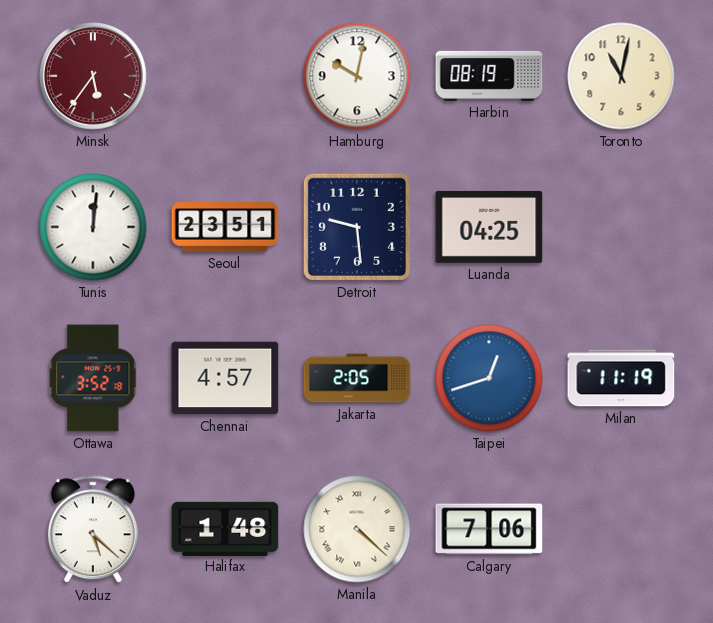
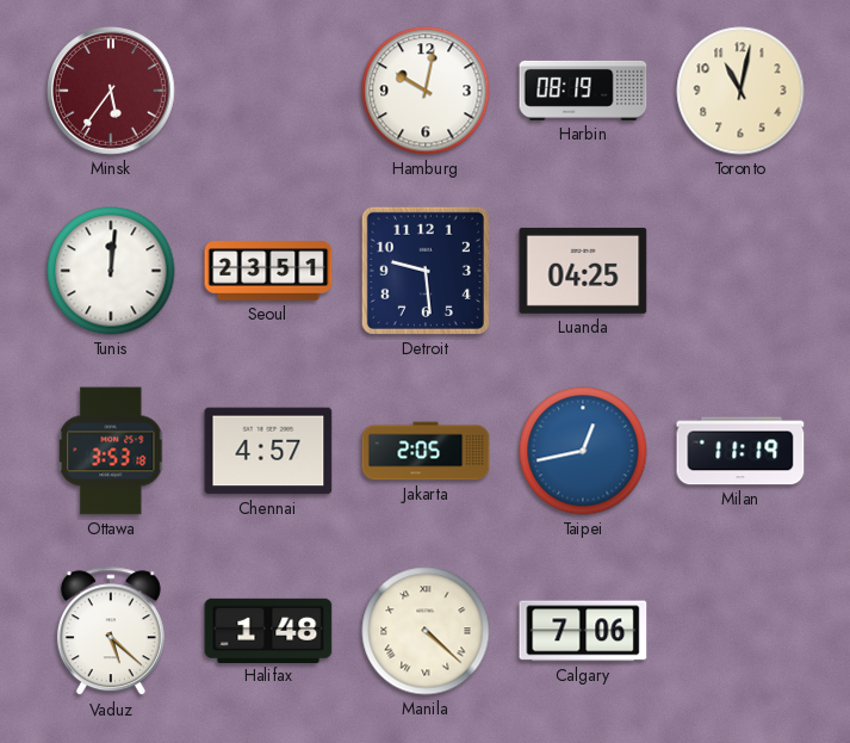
Ottawa: 3:52 -> 3:53 (112, 451)
Taipei: 12:42 -> 12:43 (583, 451)
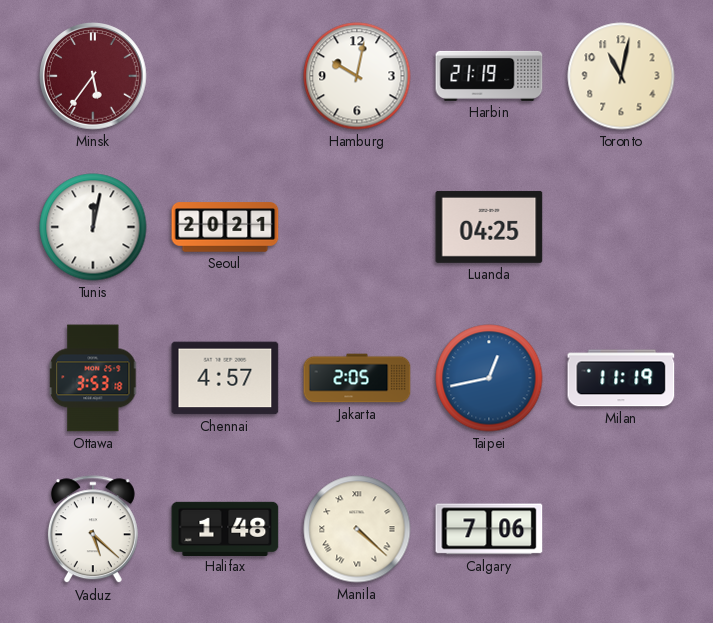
Harbin: 08:19 -> 21:19 (489, 76)
Tunis: 12:01 -> 12:02 (93, 227)
Seoul: 23:51 -> 20:21 (225, 227)
Detroit: 9:29 -> none (426, 271)
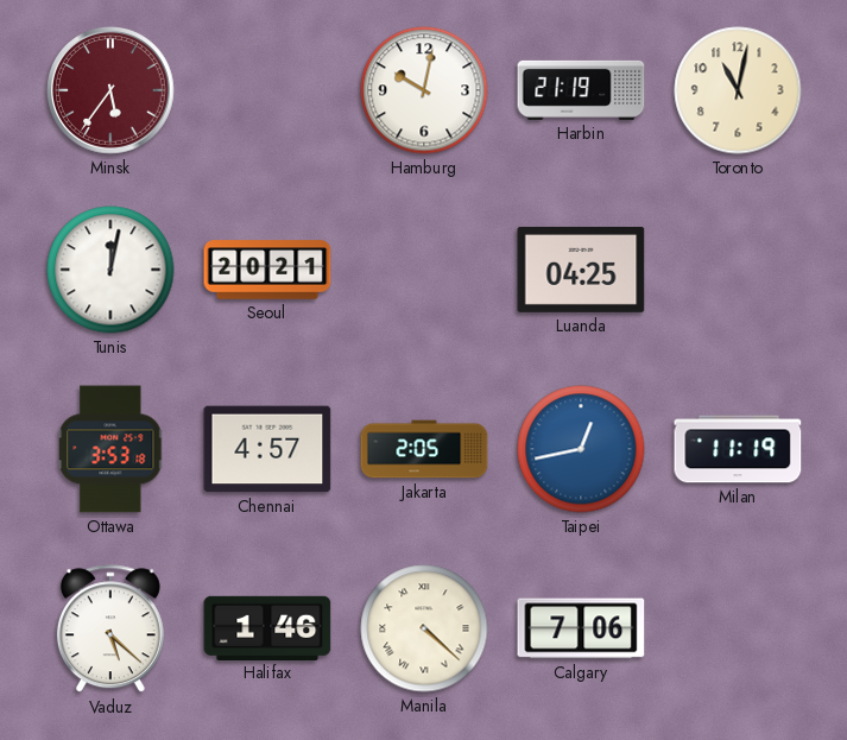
Halifax: 1:48 -> 1:46 (267, 627)
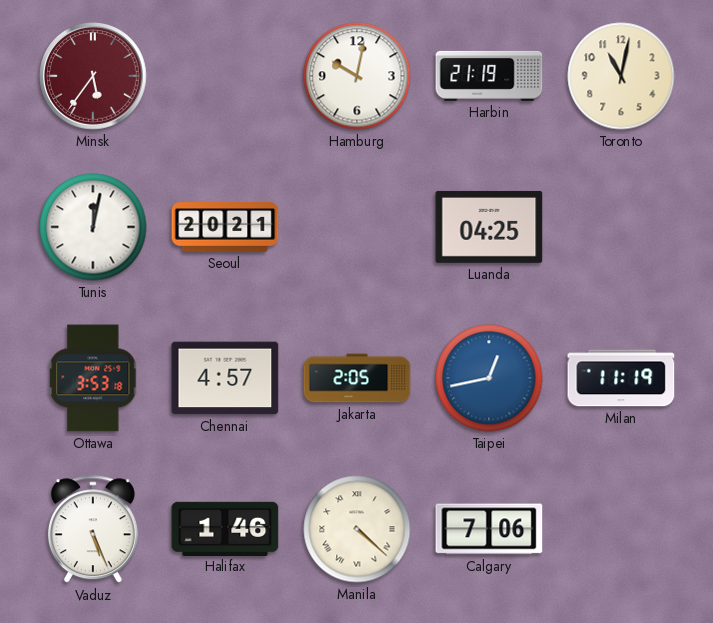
Vaduz: 5:22 -> 5:26 (93, 530)
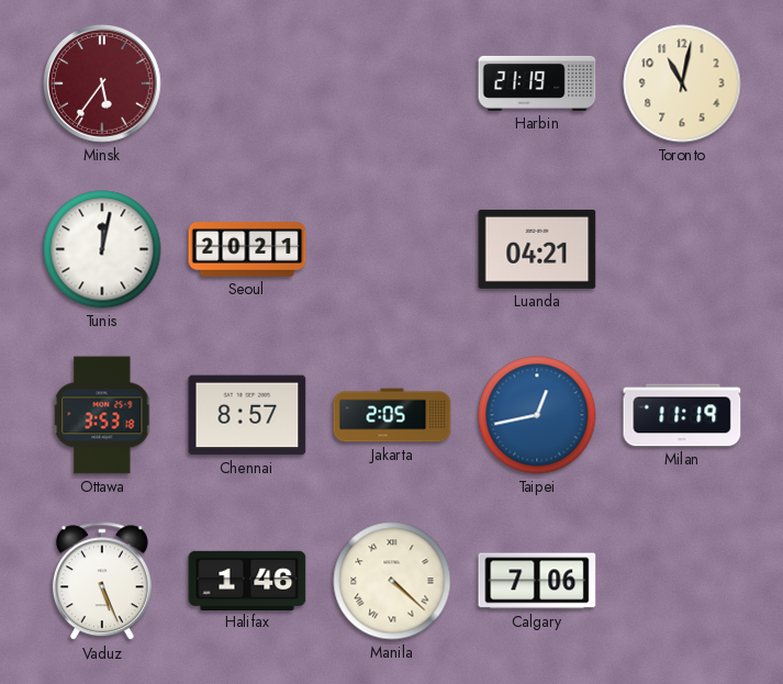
Hamburg: 10:02 -> none (357, 76)
Luanda: 04:25 -> 04:21 (537, 249)
Chennai: 4:57 -> 8:57 (247, 415)
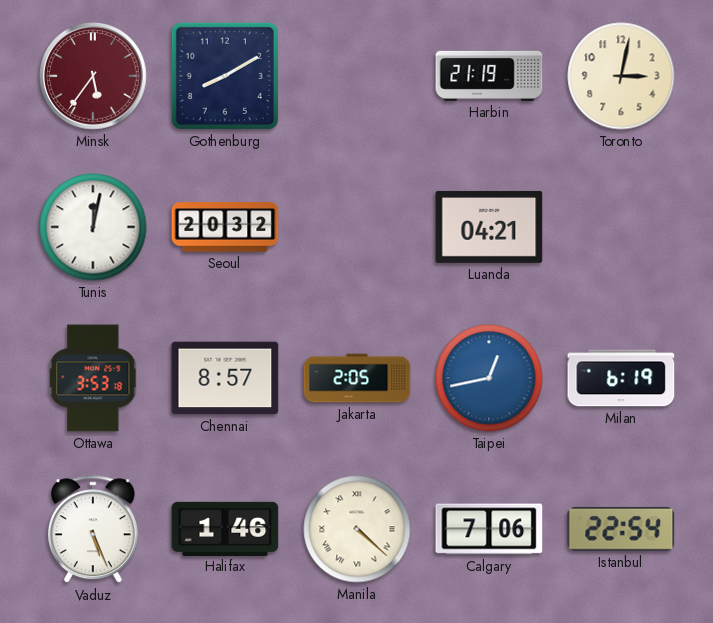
Gothenburg: none -> 8:10 (225, 76)
Toronto: 11:02 -> 3:02 (621, 76)
Seoul: 20:21 -> 20:32 (225, 227)
Milan: 11:19 -> 6:19 (621, 378)
Istanbul: none -> 22:54 (621, 529)
